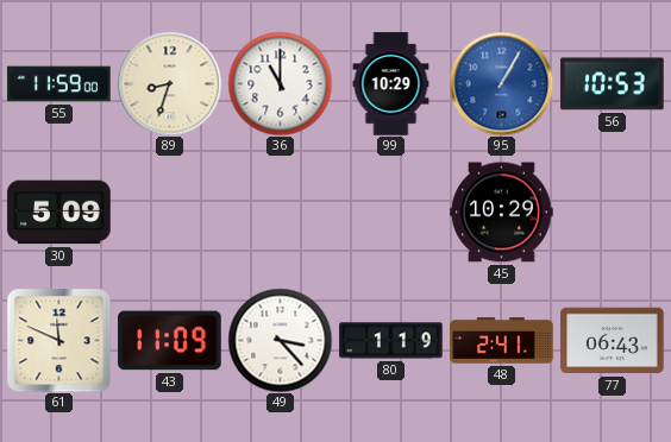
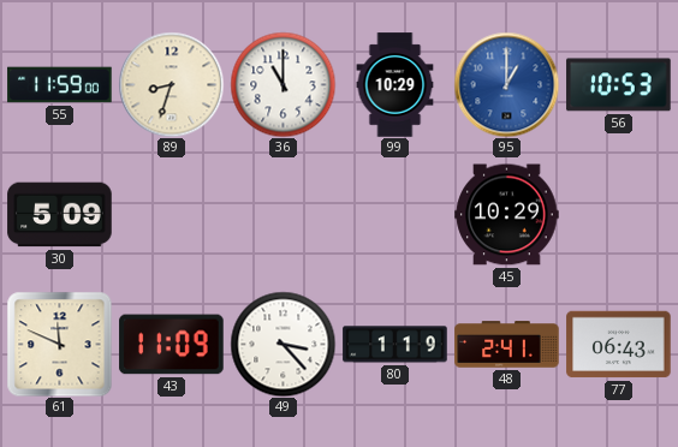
95: 1:05 -> 1:00 (506, 84)
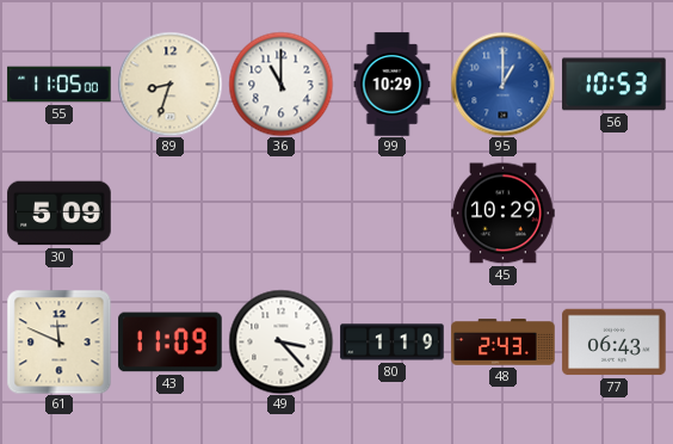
55: 11:59 -> 11:05 (60, 85)
48: 2:41 -> 2:43 (504, 343)
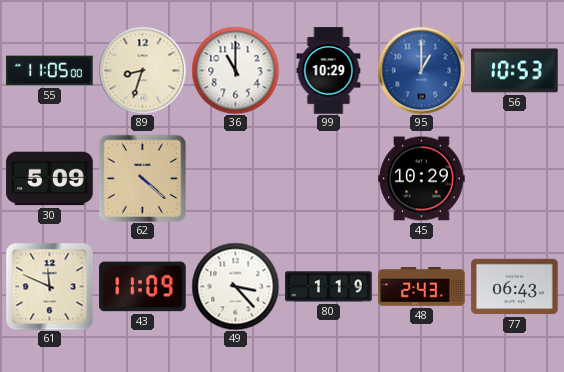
62: none -> 4:22 (142, 178)
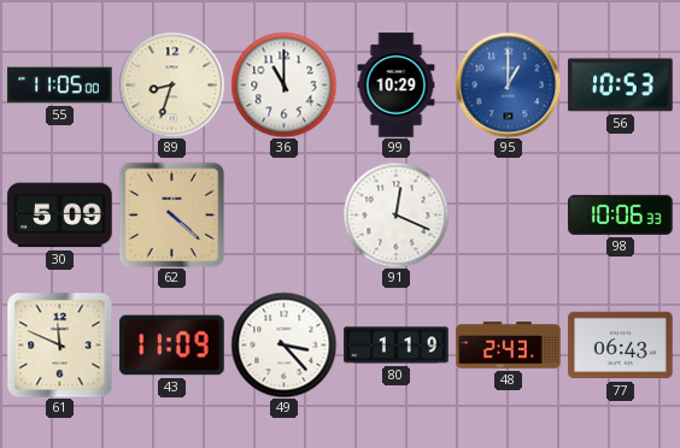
91: none -> 12:19 (395, 214)
45: 10:29 -> none (422, 179)
98: none -> 10:06 (621, 214)
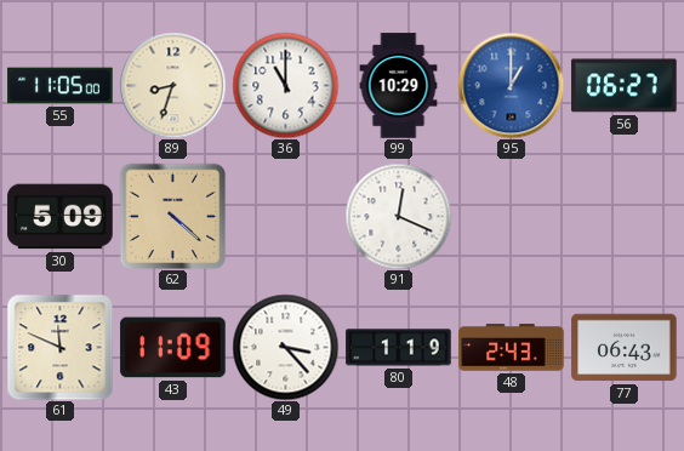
56: 10:53 -> 06:27 (625, 86)
98: 10:06 -> none (621, 214)
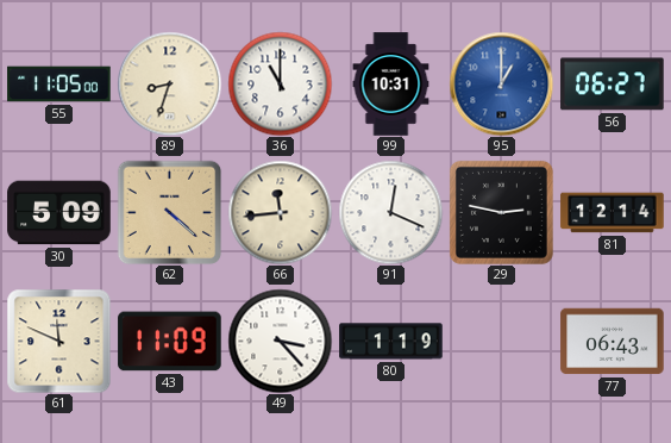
99: 10:29 -> 10:31 (391, 85)
66: none -> 11:44 (280, 212)
29: none -> 2:47 (501, 212)
81: none -> 12:14 (613, 213)
48: 2:43 -> none (512, 348)
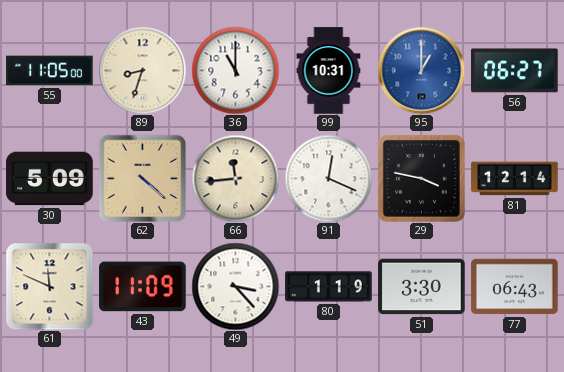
29: 2:47 -> 3:47 (421, 178)
51: none -> 3:30 (422, 287)
